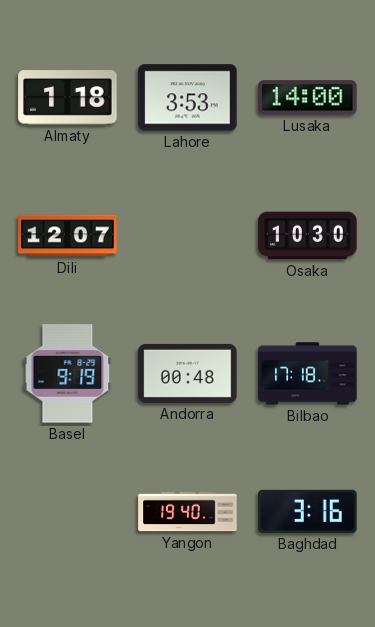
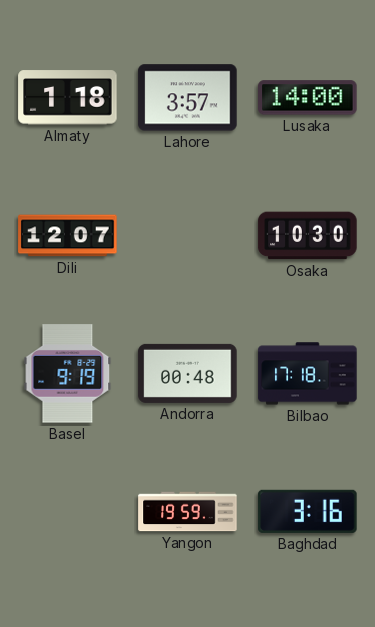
Lahore: 3:53 -> 3:57 (188, 98)
Yangon: 19:40 -> 19:59 (188, 512)
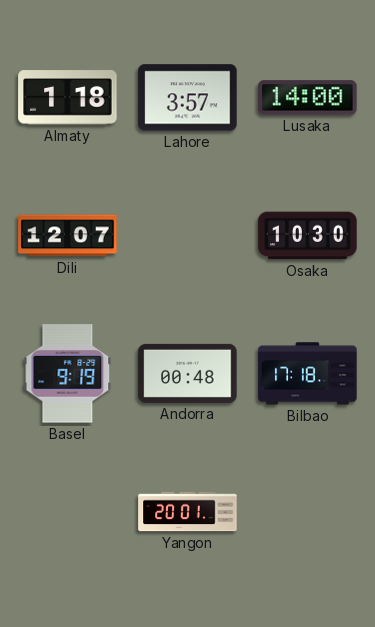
Yangon: 19:59 -> 20:01 (188, 512)
Baghdad: 3:16 -> none (308, 511)
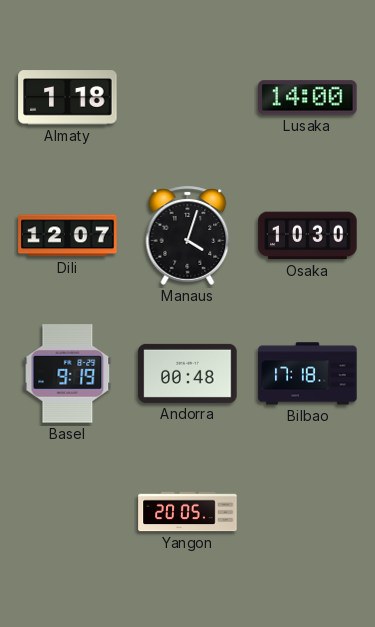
Lahore: 3:57 -> none (188, 98)
Manaus: none -> 4:03 (188, 235)
Yangon: 20:01 -> 20:05 (188, 512)
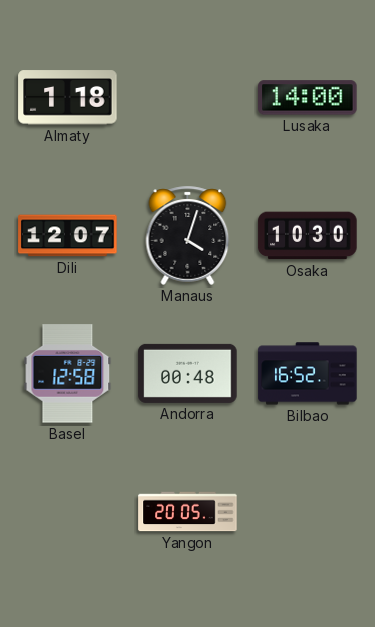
Basel: 9:19 -> 12:58 (68, 374)
Bilbao: 17:18 -> 16:52 (308, 374)
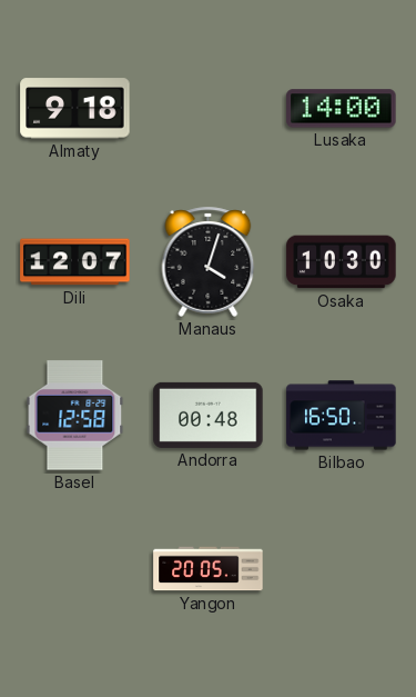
Almaty: 1:18 -> 9:18 (75, 109)
Bilbao: 16:52 -> 16:50 (342, 416)
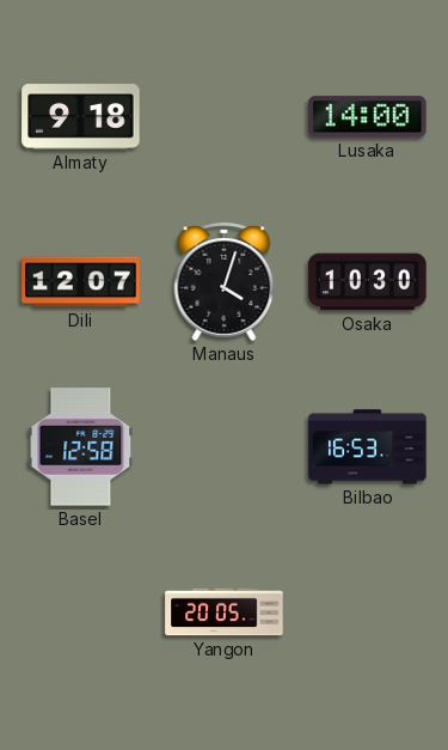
Andorra: 00:48 -> none (209, 415)
Bilbao: 16:50 -> 16:53 (368, 447)
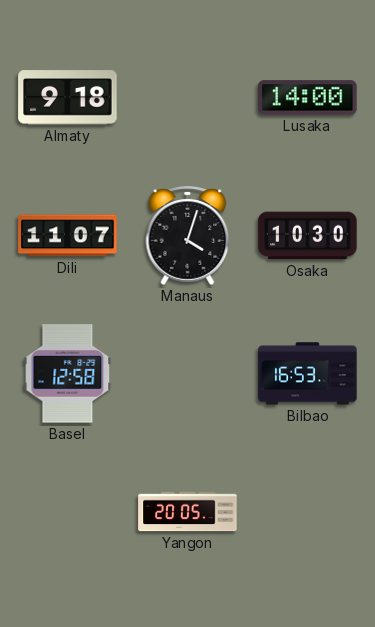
Dili: 12:07 -> 11:07 (68, 236)
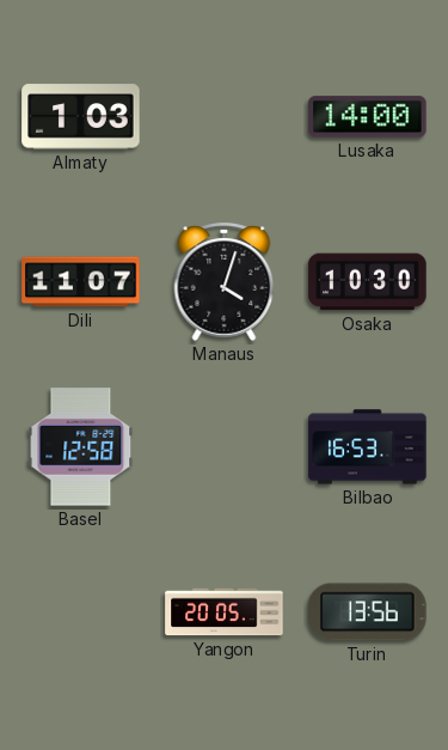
Almaty: 9:18 -> 1:03 (81, 117)
Turin: none -> 13:56 (368, 612)
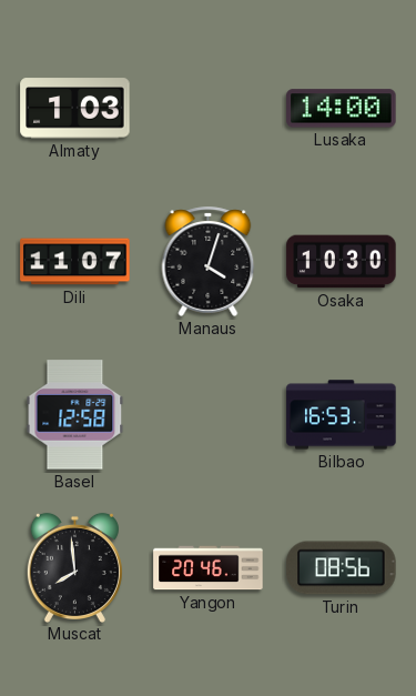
Muscat: none -> 7:59 (74, 567)
Yangon: 20:05 -> 20:46 (209, 568)
Turin: 13:56 -> 08:56 (342, 568)
